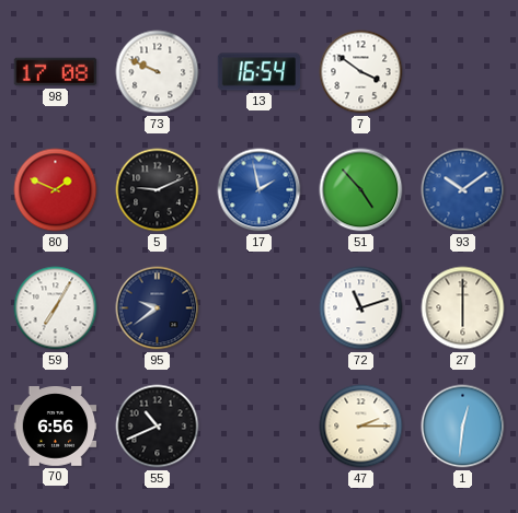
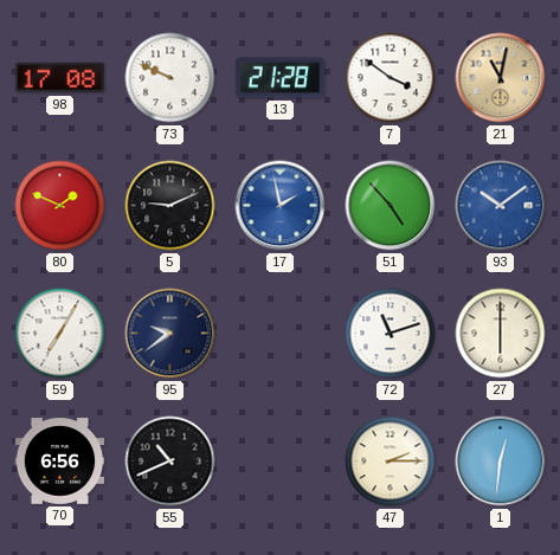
13: 16:54 -> 21:28 (281, 78)
21: none -> 11:02 (501, 78)
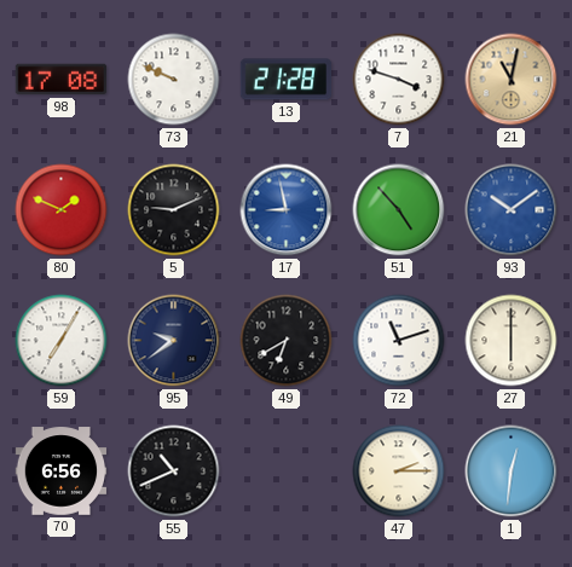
7: 3:51 -> 3:48 (399, 80)
17: 1:58 -> 8:58 (287, 210)
49: none -> 6:40 (287, 341)
